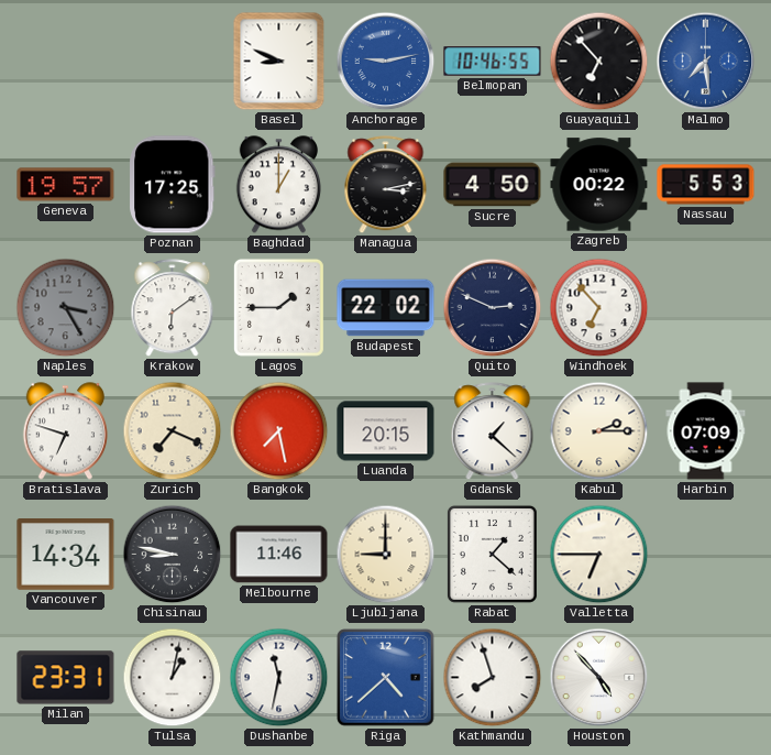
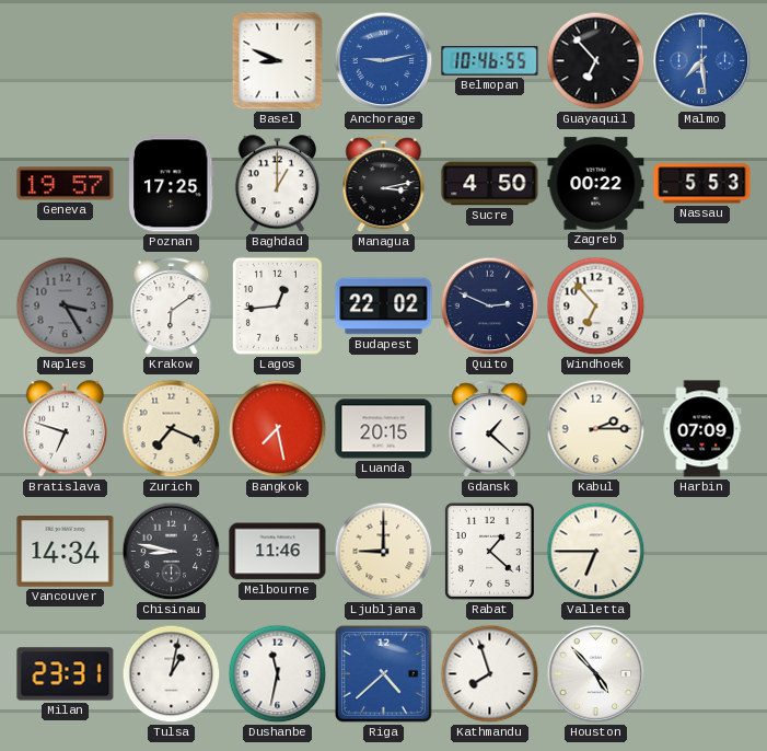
Lagos: 1:45 -> 12:44 (277, 305)
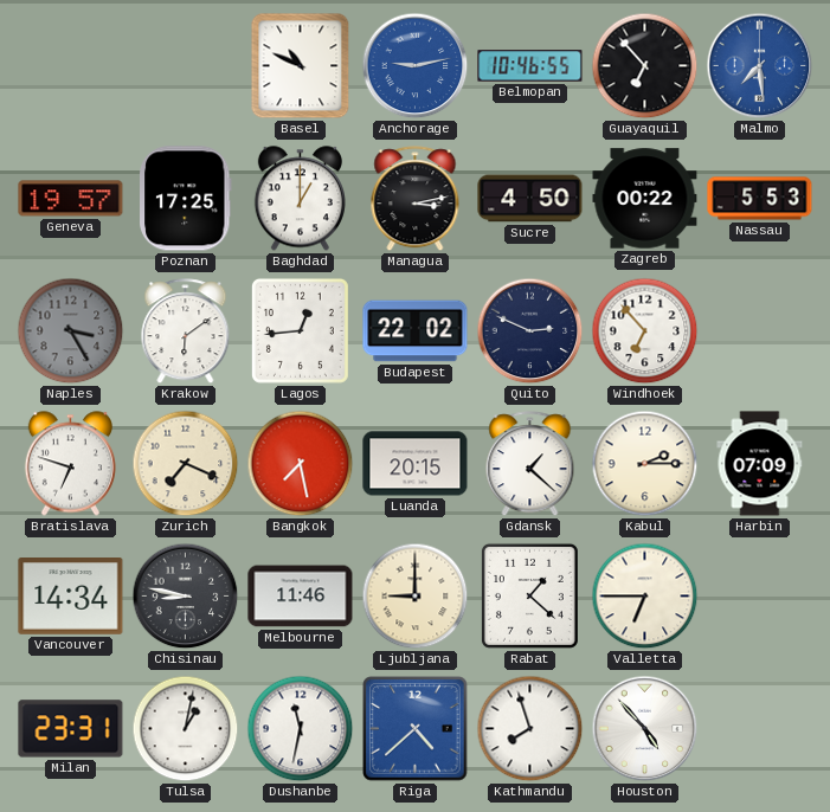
Basel: 8:49 -> 10:49 (301, 66)
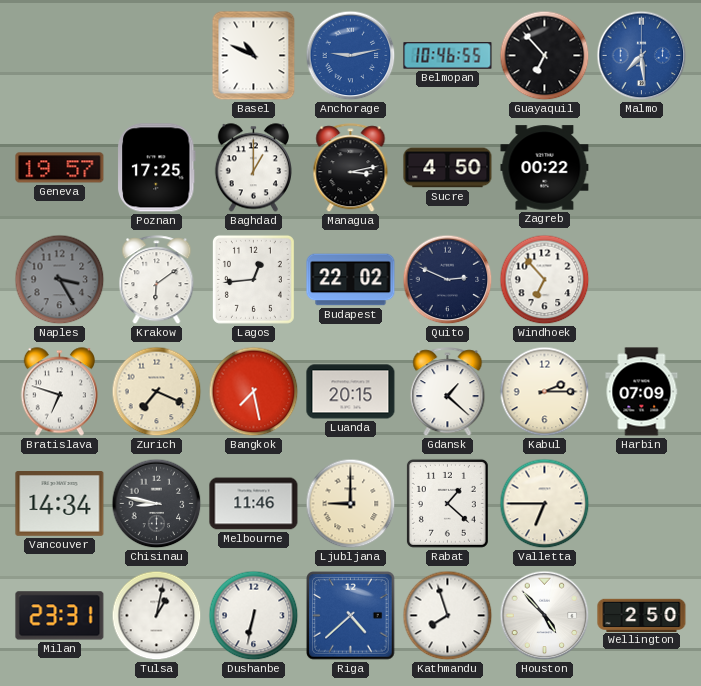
Nassau: 5:53 -> none (760, 199)
Dushanbe: 11:32 -> 6:32 (254, 616)
Wellington: none -> 2:50 (642, 615)
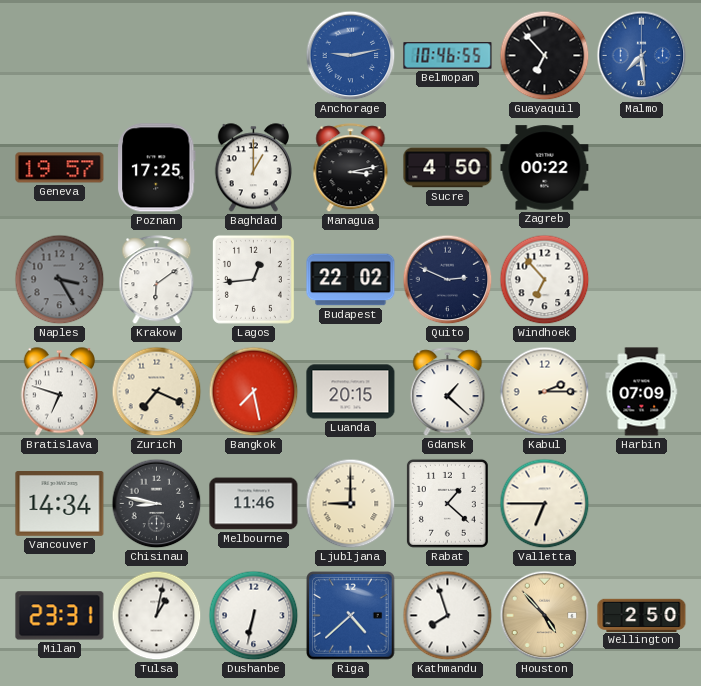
Basel: 10:49 -> none (254, 56)
Houston dial: white -> champagne (545, 616)
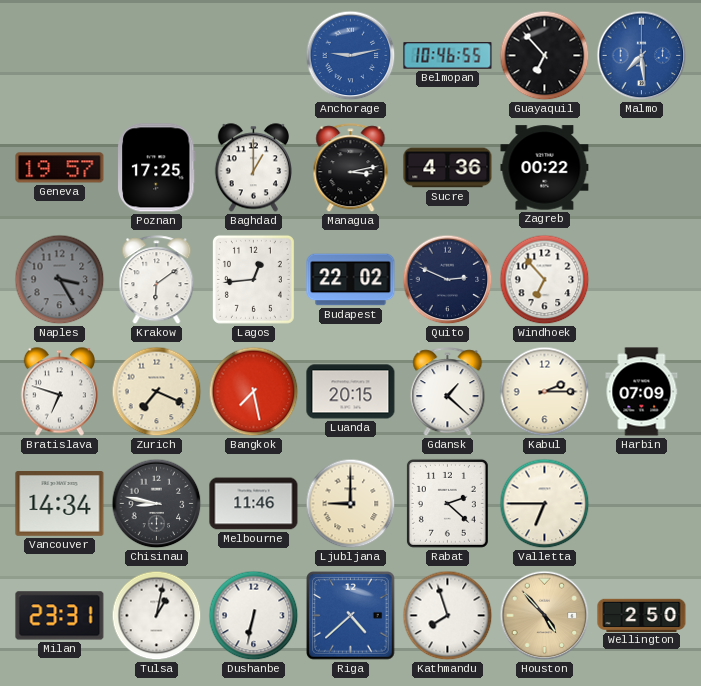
Sucre: 4:50 -> 4:36 (448, 168)
Rabat: 1:22 -> 2:22 (447, 503)
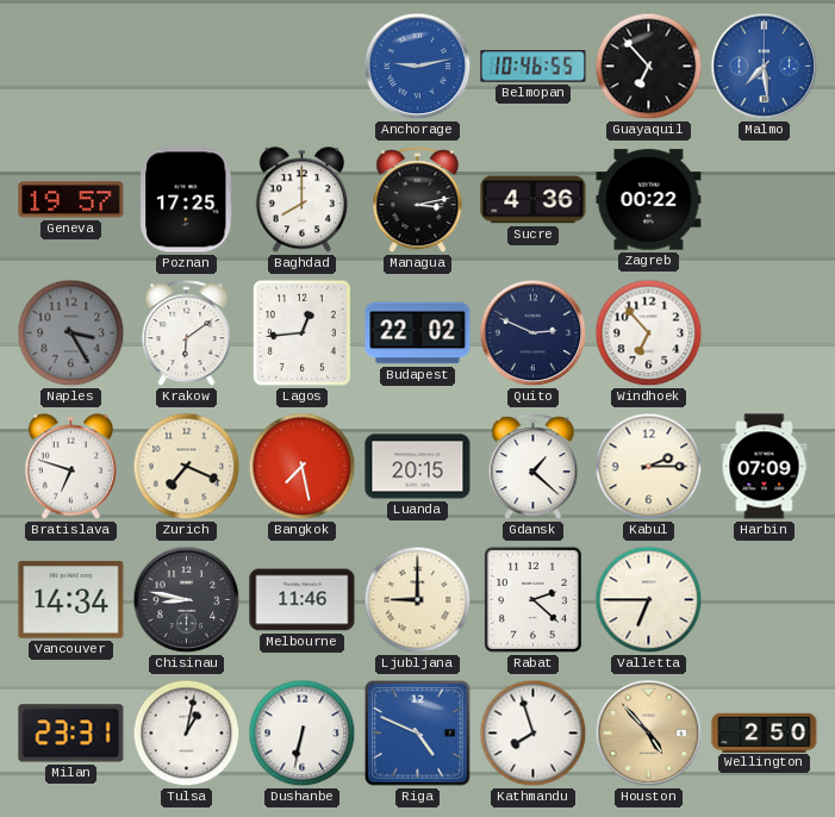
Baghdad: 1:00 -> 8:00 (301, 200)
Riga: 4:38 -> 4:49 (418, 734)
